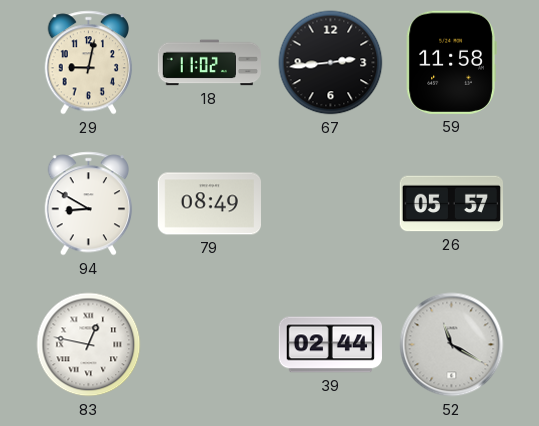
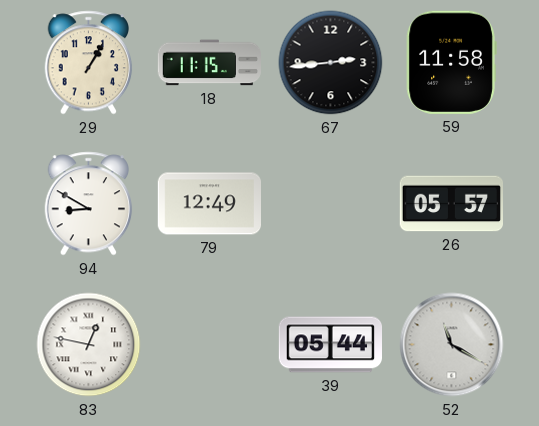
29: 9:02 -> 1:05 (89, 63)
18: 11:02 -> 11:15 (209, 63)
79: 08:49 -> 12:49 (209, 204)
39: 02:44 -> 05:44 (330, 345)
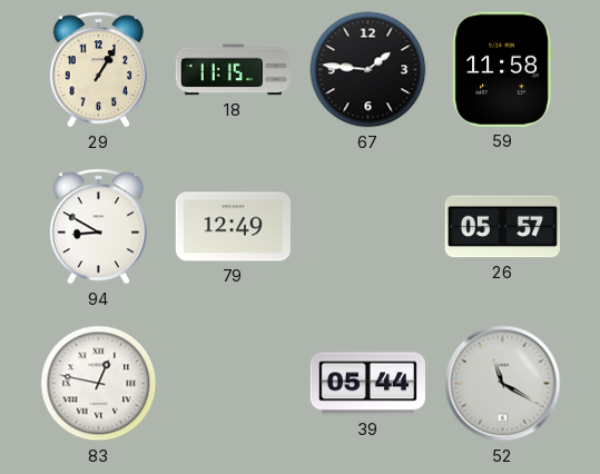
67: 2:44 -> 1:46 (368, 70)
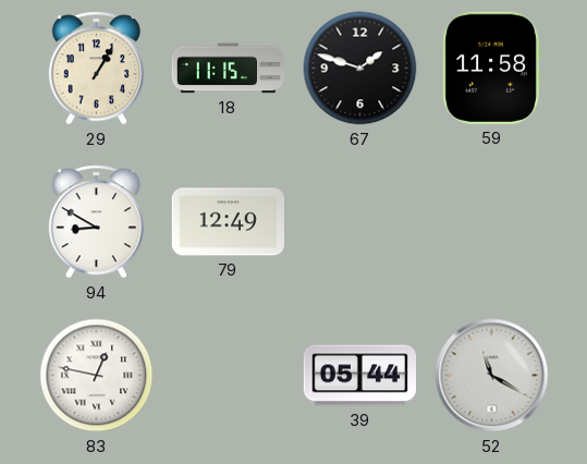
67: 1:46 -> 1:48 (360, 69)
26: 05:57 -> none (502, 227)
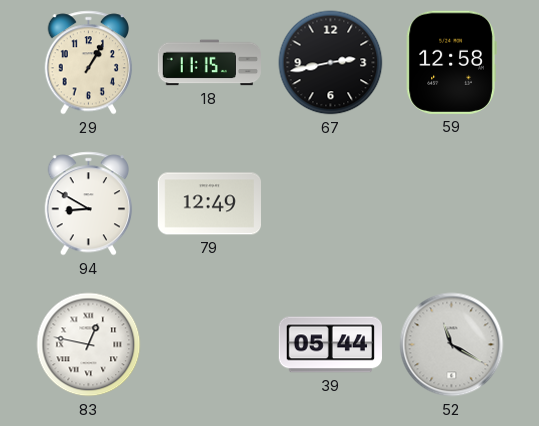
67: 1:48 -> 2:43 (331, 63)
59: 11:58 -> 12:58 (451, 62)
